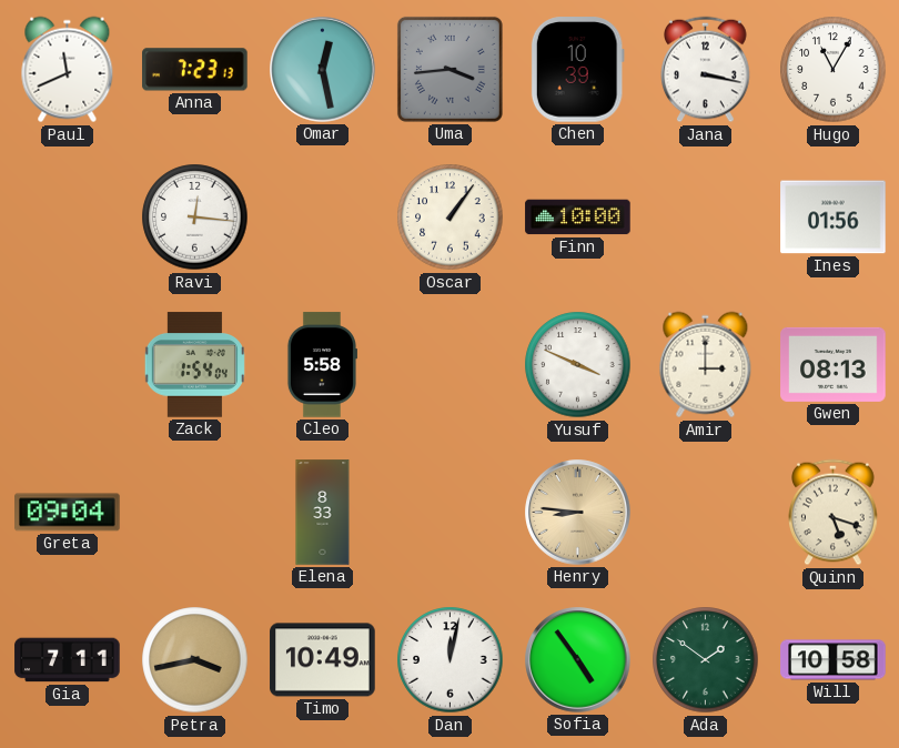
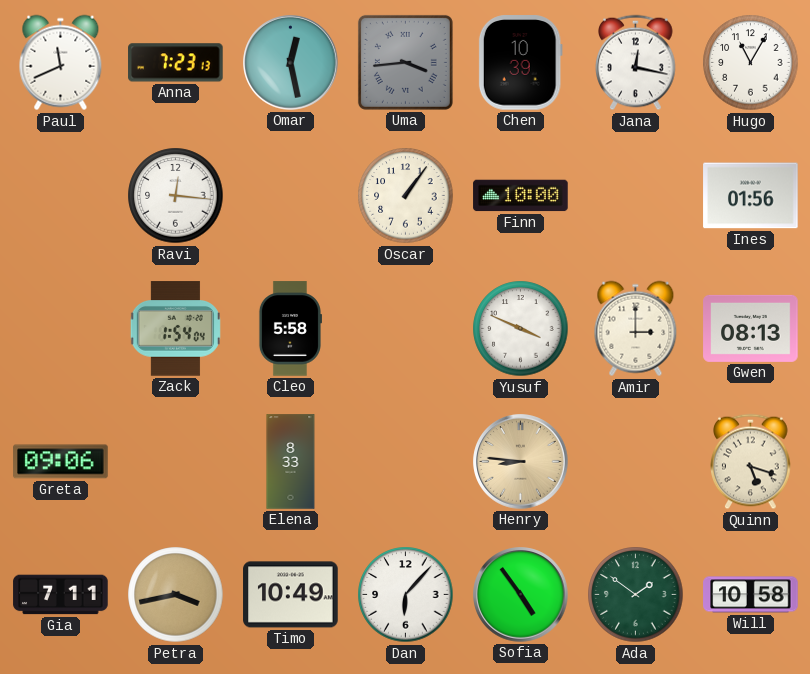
Jana: 3:17 -> 12:17 (636, 63)
Greta: 09:04 -> 09:06 (61, 462)
Dan: 12:02 -> 6:07 (406, 595)
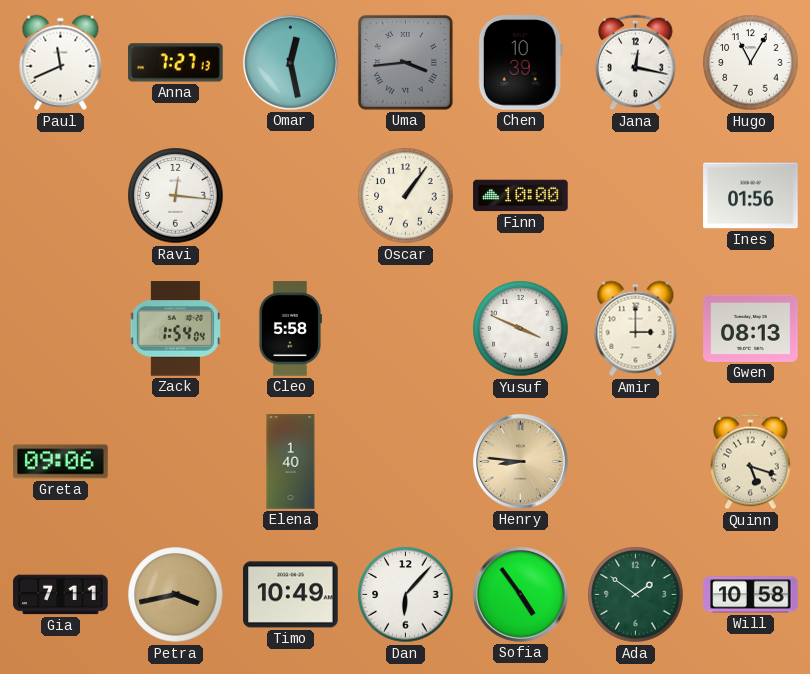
Anna: 7:23 -> 7:27 (176, 63)
Elena: 8:33 -> 1:40 (291, 462)
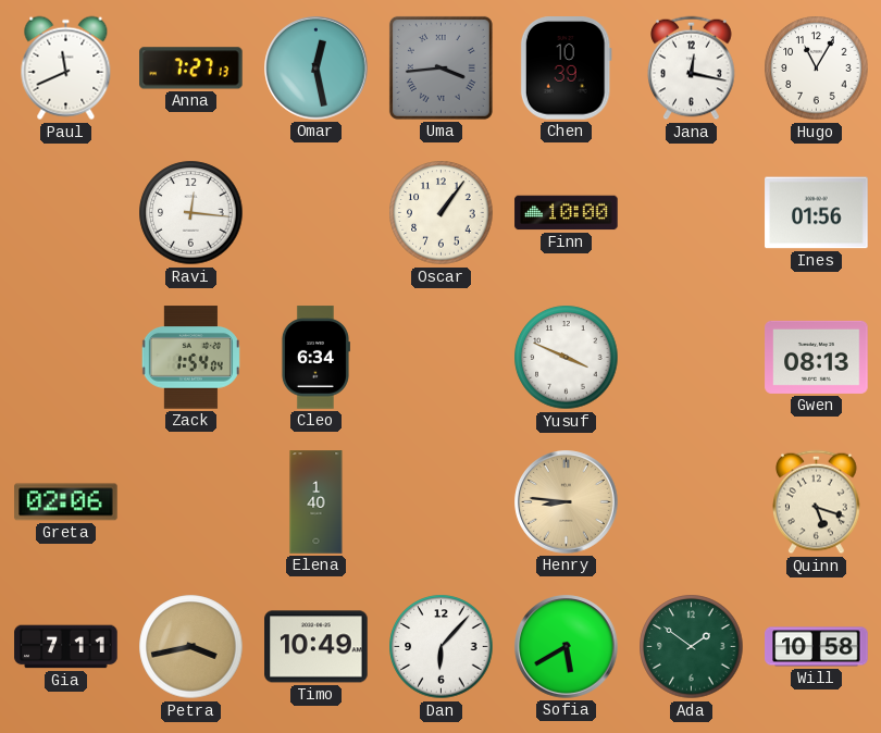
Cleo: 5:58 -> 6:34 (315, 358)
Amir: 3:00 -> none (636, 329)
Greta: 09:06 -> 02:06 (66, 502)
Sofia: 4:54 -> 5:40 (567, 647)
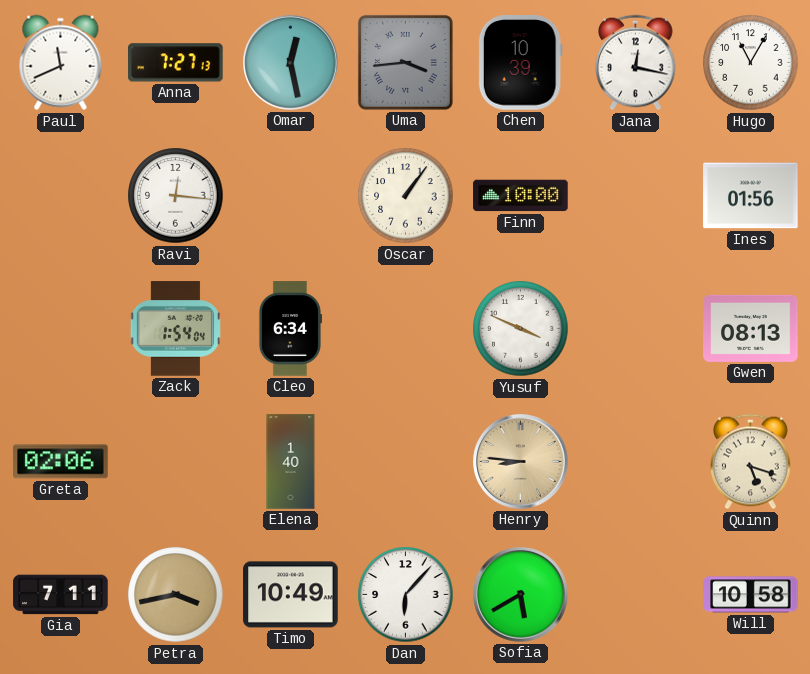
Ada: 1:51 -> none (692, 647)
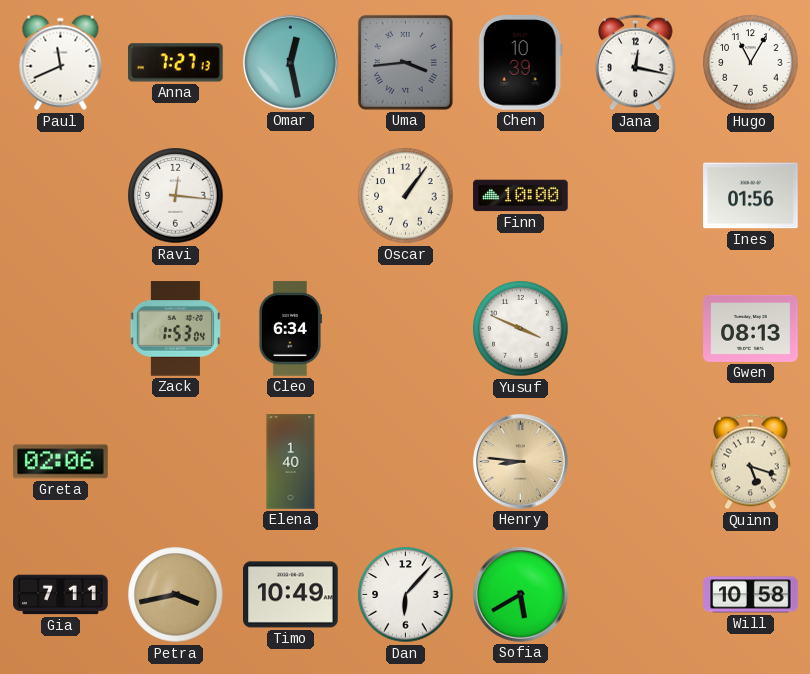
Zack: 1:54 -> 1:53 (175, 329)
